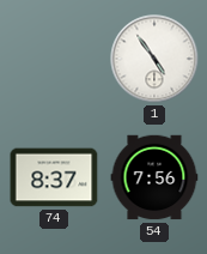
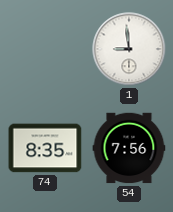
1: 4:54 -> 8:59 (129, 49)
74: 8:37 -> 8:35 (45, 148)
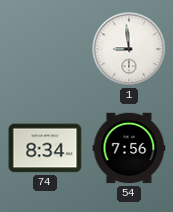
74: 8:35 -> 8:34 (45, 148)
